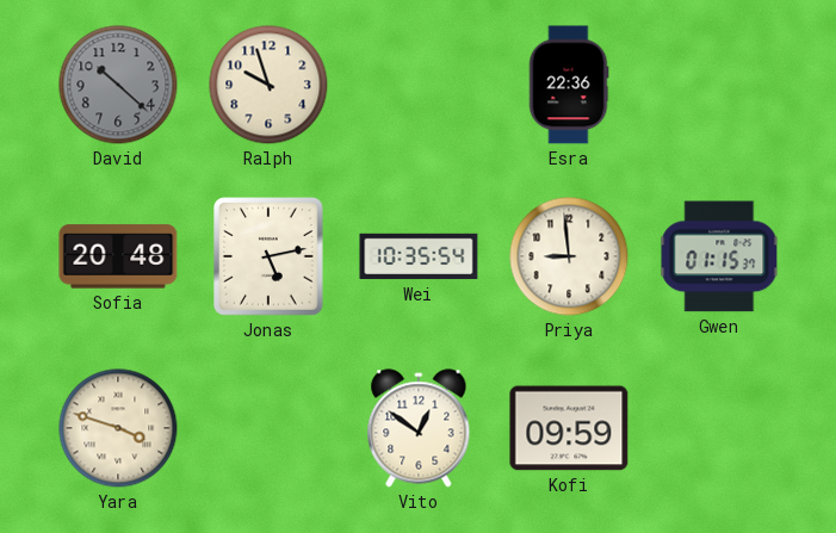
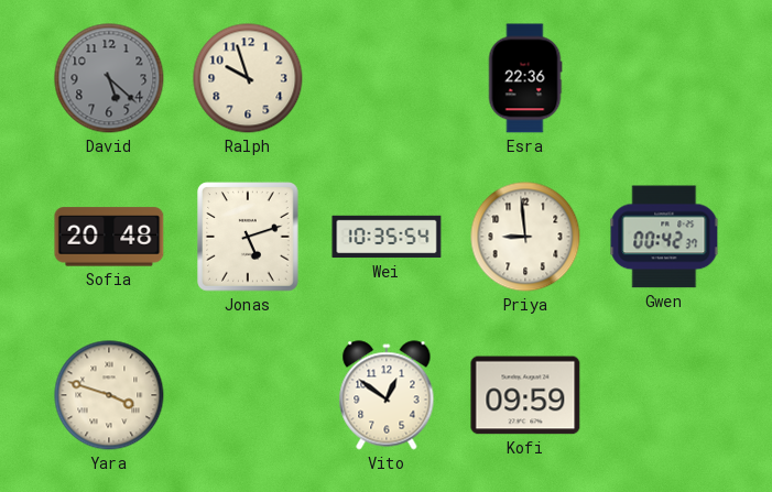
David: 10:22 -> 5:22 (109, 78)
Jonas: 5:13 -> 5:12 (248, 237)
Gwen: 01:15 -> 00:42 (664, 237)
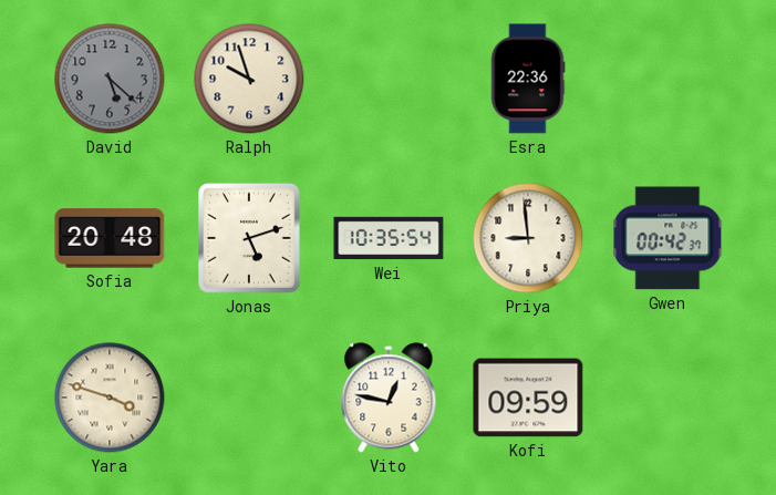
Vito: 12:51 -> 12:47 (389, 398)
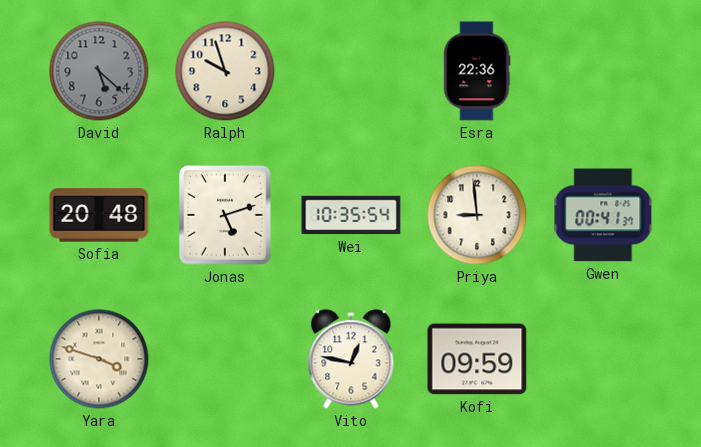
Gwen: 00:42 -> 00:41 (603, 215)
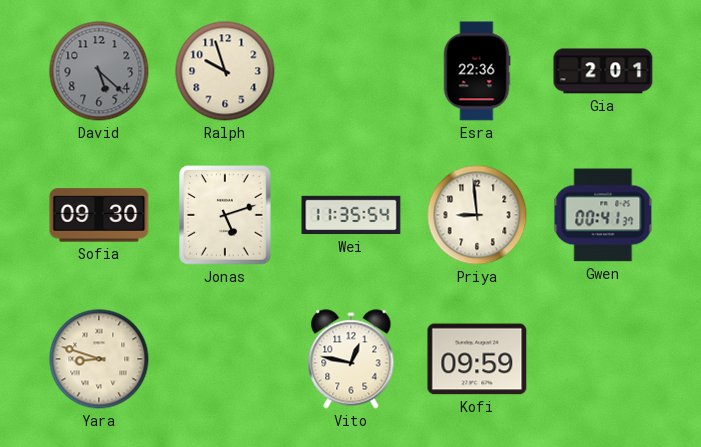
Gia: none -> 2:01 (603, 71)
Sofia: 20:48 -> 09:30 (99, 215)
Wei: 10:35 -> 11:35 (351, 215)
Yara: 3:48 -> 8:48 (99, 359)
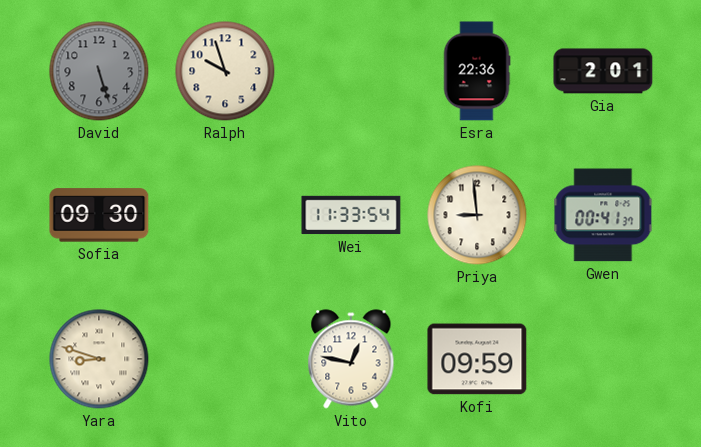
David: 5:22 -> 5:27 (99, 71)
Jonas: 5:12 -> none (225, 215)
Wei: 11:35 -> 11:33 (351, 215)
